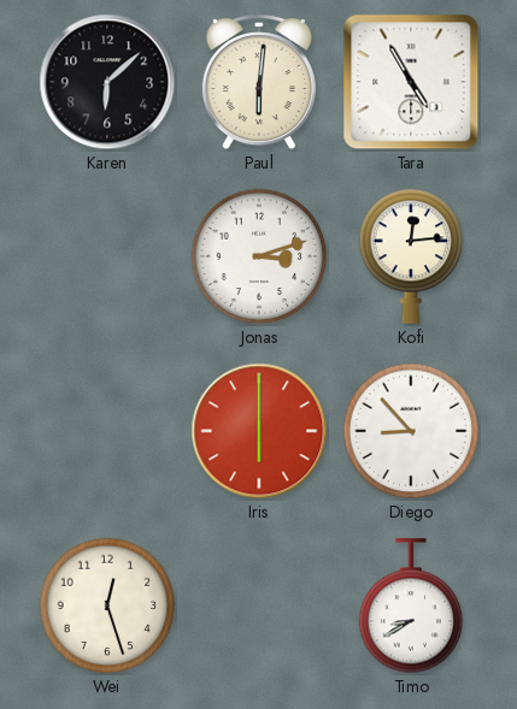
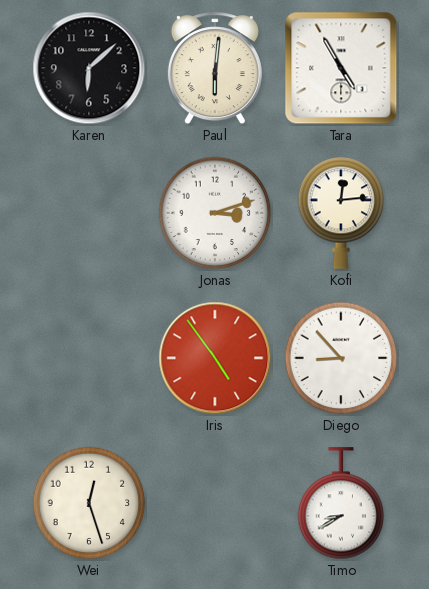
Iris: 6:00 -> 4:54 (215, 358)
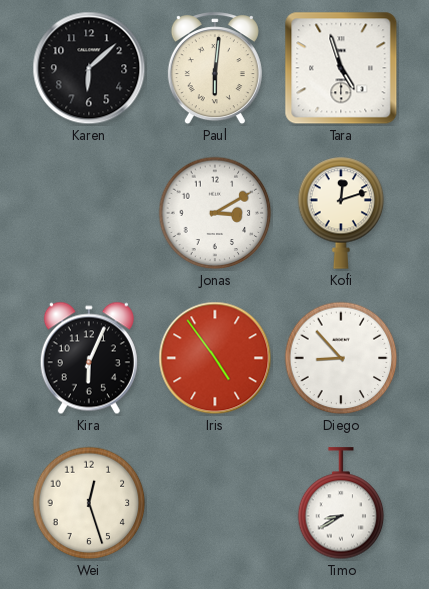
Tara: 4:55 -> 4:57 (341, 68)
Jonas: 3:12 -> 3:10 (215, 213)
Kofi: 12:14 -> 12:12 (341, 213)
Kira: none -> 6:04 (89, 358)
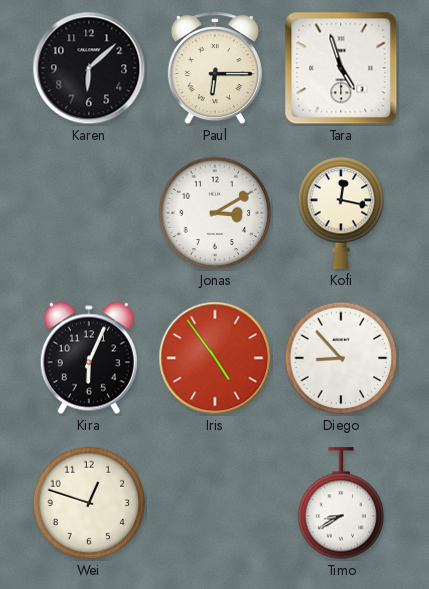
Paul: 6:01 -> 6:15 (215, 69)
Kofi: 12:12 -> 12:17 (341, 213)
Wei: 12:27 -> 12:48 (89, 503)
